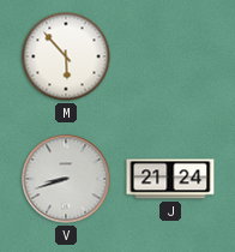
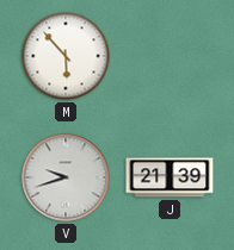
V: 8:42 -> 9:42 (66, 177)
J: 21:24 -> 21:39 (170, 177)
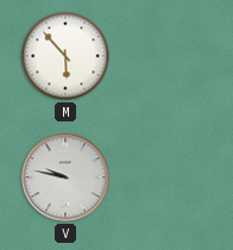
V: 9:42 -> 9:47 (65, 177)
J: 21:39 -> none (170, 177)
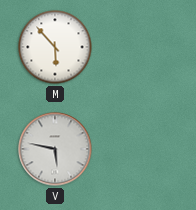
V: 9:47 -> 5:47 (55, 149)
